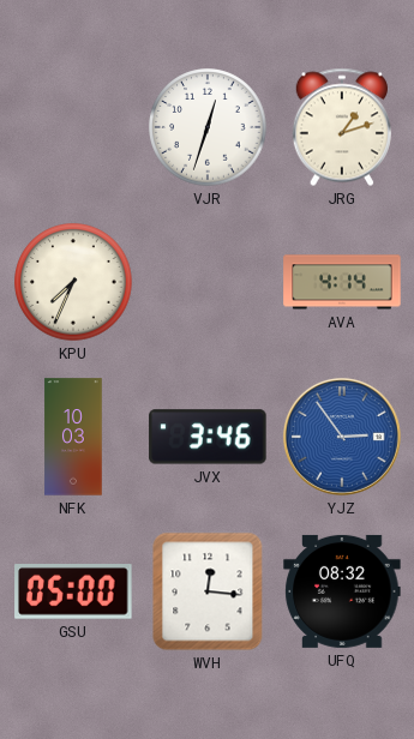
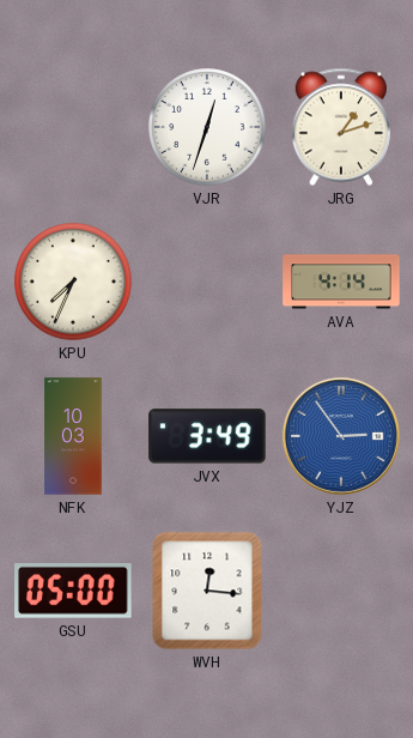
JVX: 3:46 -> 3:49 (207, 436)
UFQ: 08:32 -> none (342, 591)
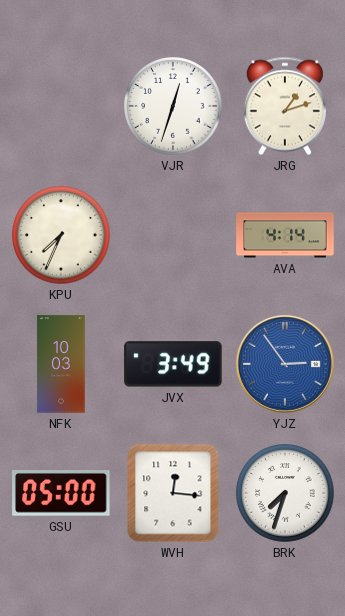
BRK: none -> 7:33 (285, 493)
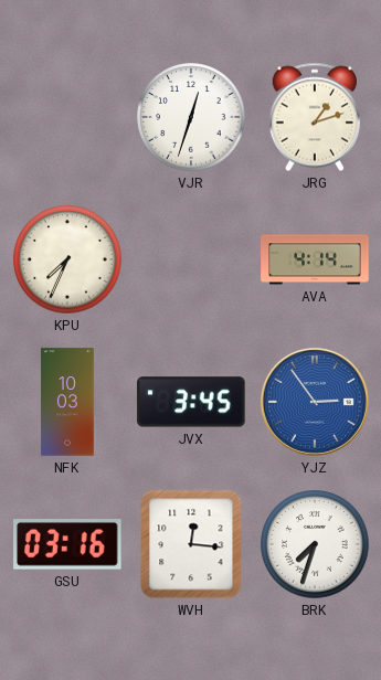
JVX: 3:49 -> 3:45 (191, 402)
GSU: 05:00 -> 03:16 (67, 545)
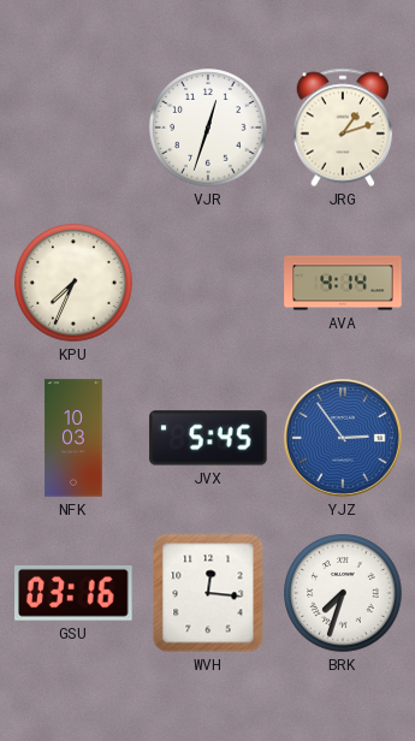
JVX: 3:45 -> 5:45 (208, 438)
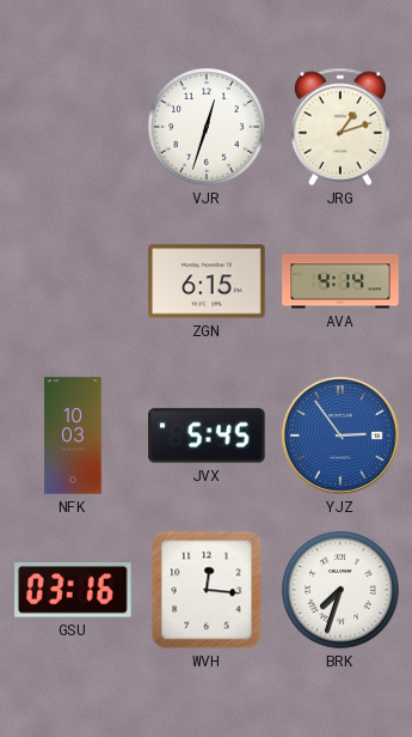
KPU: 7:34 -> none (73, 283)
ZGN: none -> 6:15 (207, 281)
